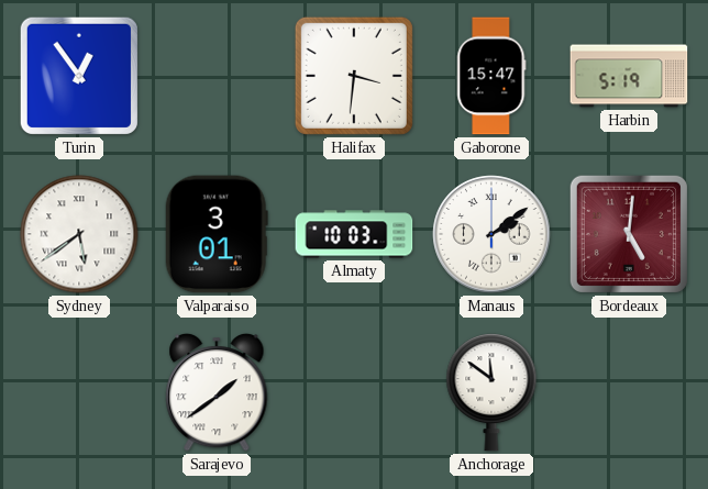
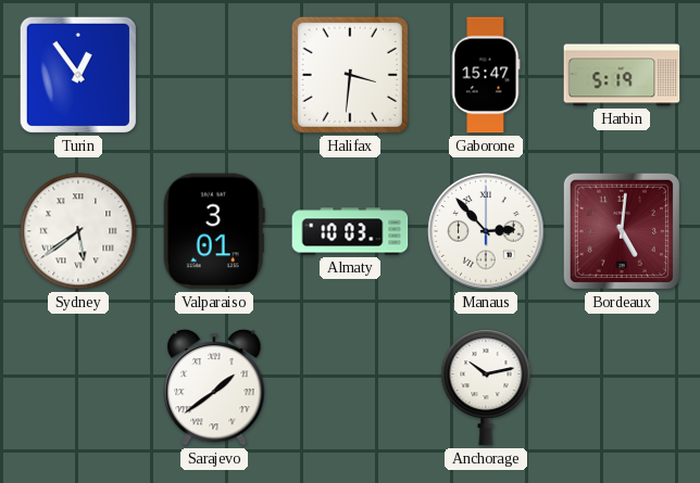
Manaus: 2:09 -> 2:53 (486, 231)
Anchorage: 11:51 -> 10:13 (486, 389)
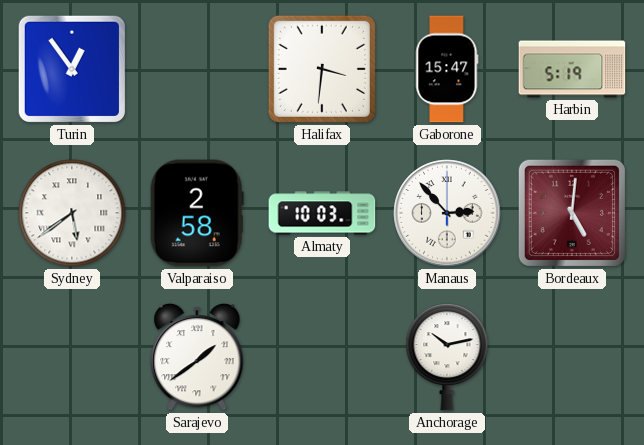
Valparaiso: 3:01 -> 2:58 (197, 213)
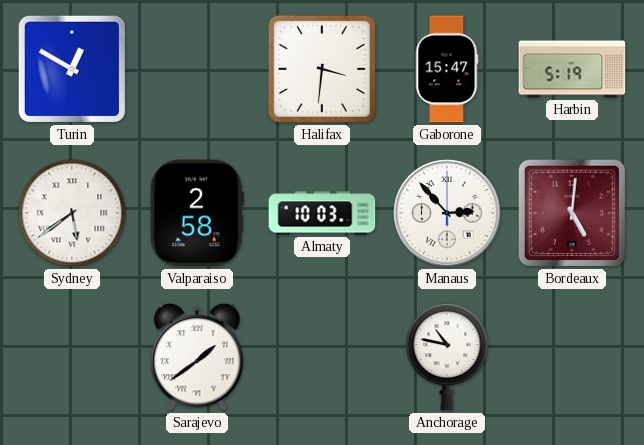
Turin: 12:54 -> 12:50 (72, 69)
Anchorage: 10:13 -> 10:47 (447, 358)
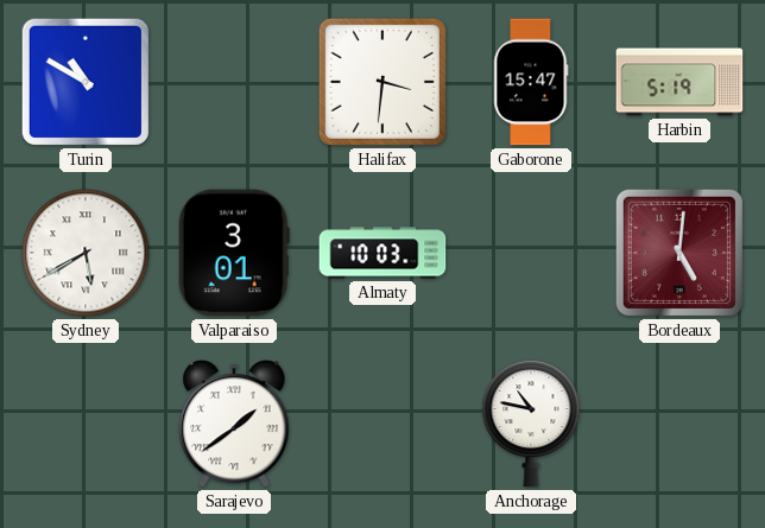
Turin: 12:50 -> 10:50 (86, 82)
Sydney: 5:39 -> 5:40 (86, 253)
Valparaiso: 2:58 -> 3:01 (234, 253)
Manaus: 2:53 -> none (447, 213)
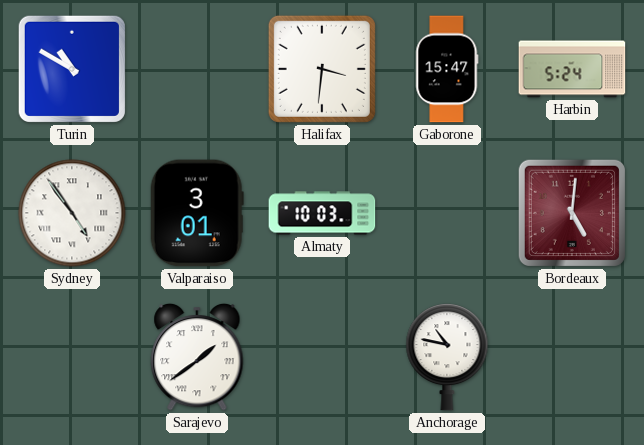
Harbin: 5:19 -> 5:24 (572, 69)
Sydney: 5:40 -> 4:54 (72, 213)
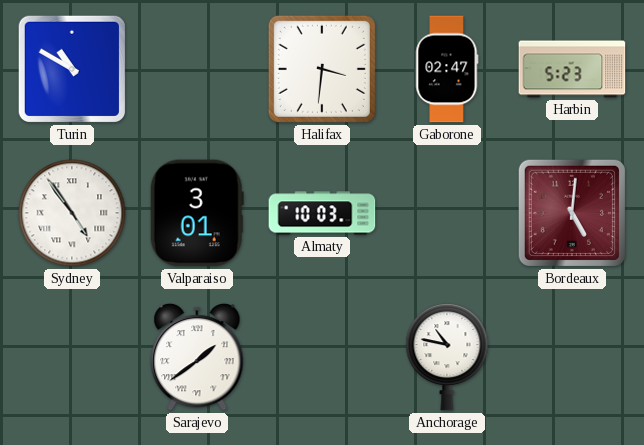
Gaborone: 15:47 -> 02:47 (447, 69)
Harbin: 5:24 -> 5:23 (572, 69)
